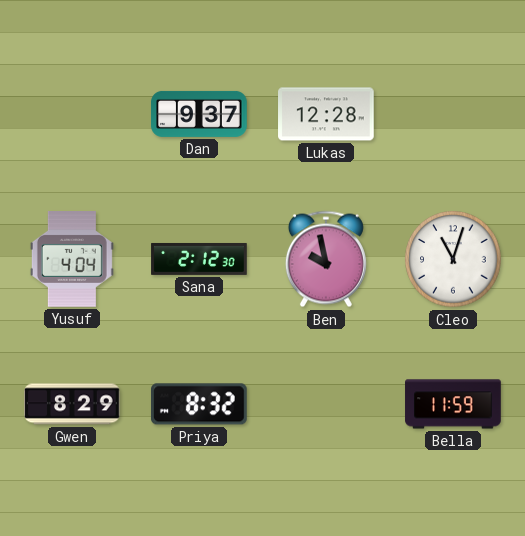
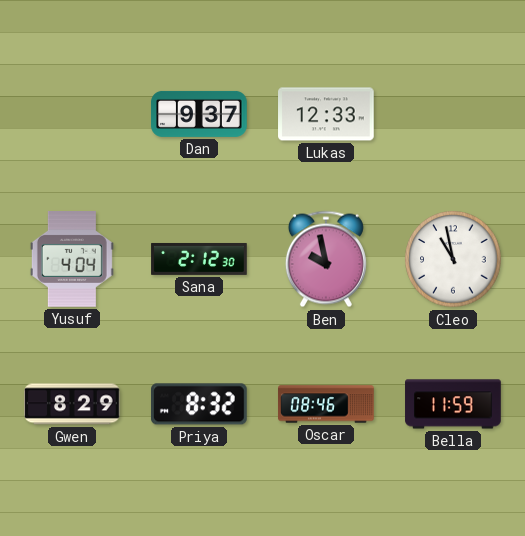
Lukas: 12:28 -> 12:33 (326, 114)
Cleo: 11:03 -> 10:58 (453, 259)
Oscar: none -> 08:46 (326, 404)
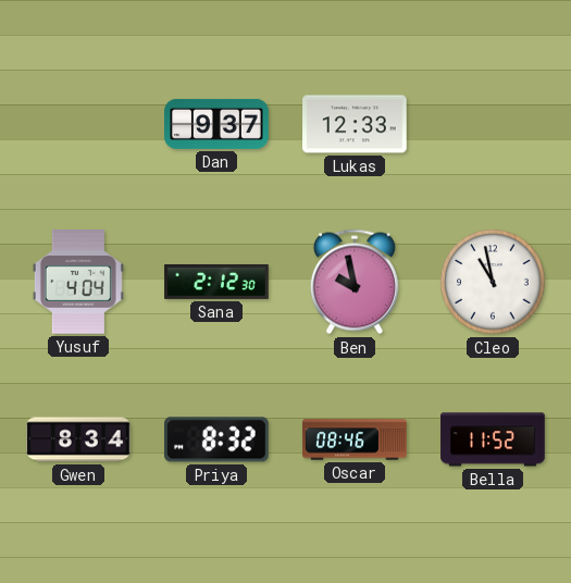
Gwen: 8:29 -> 8:34 (78, 439)
Bella: 11:59 -> 11:52 (493, 439)
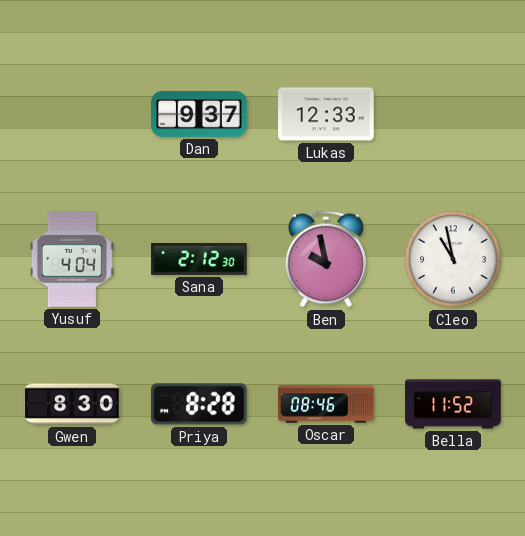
Gwen: 8:34 -> 8:30 (72, 404)
Priya: 8:32 -> 8:28 (200, 404)
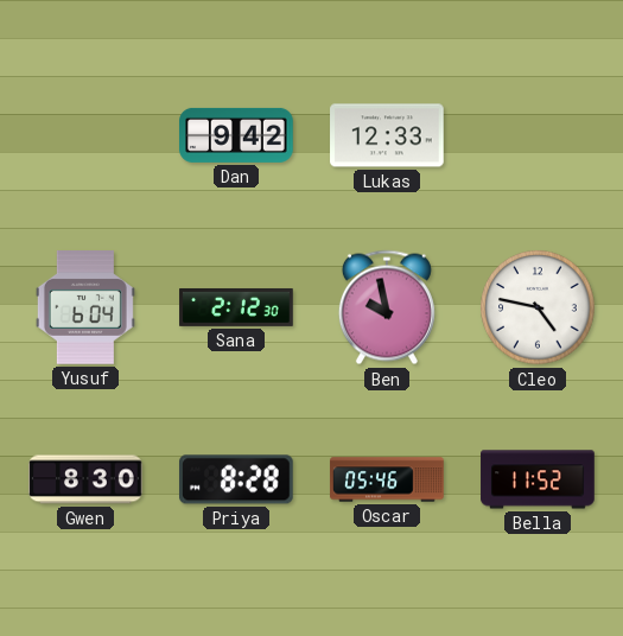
Dan: 9:37 -> 9:42 (236, 135)
Yusuf: 4:04 -> 6:04 (85, 309)
Cleo: 10:58 -> 4:47 (538, 307)
Oscar: 08:46 -> 05:46 (387, 479)
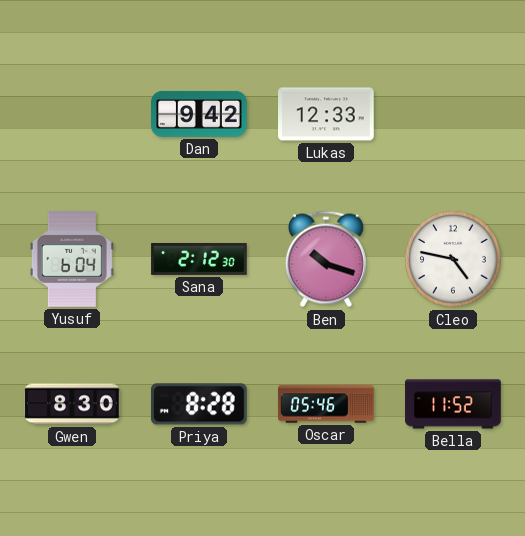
Ben: 9:58 -> 10:18 (326, 259)
